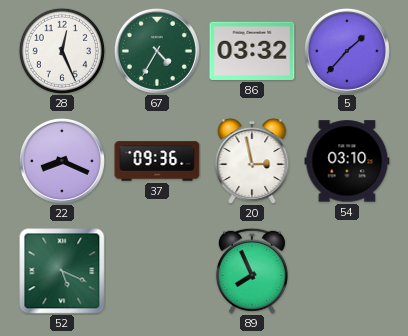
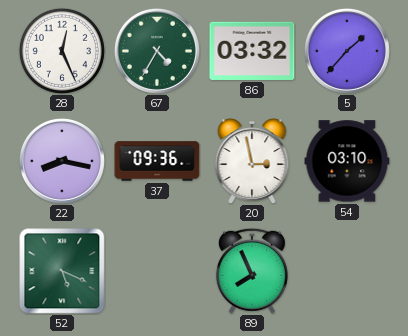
22: 8:19 -> 8:17 (62, 161)
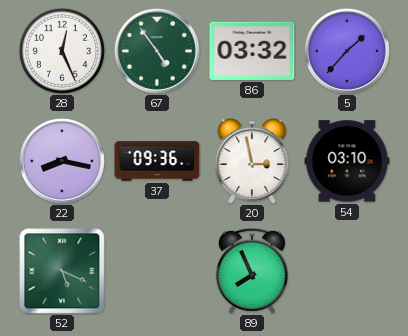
67: 4:35 -> 4:54 (157, 51)
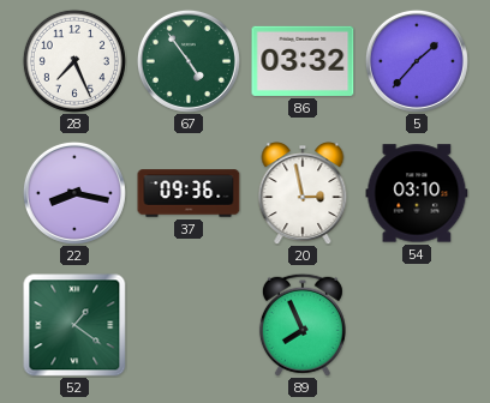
28: 12:26 -> 7:26 (74, 61)
52: 5:19 -> 1:21 (74, 325)
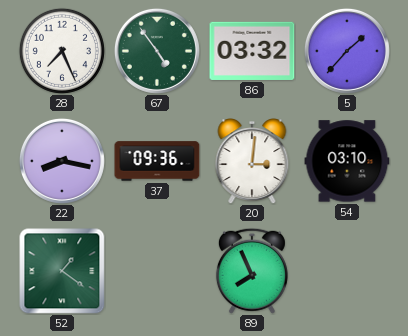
20: 2:58 -> 3:01 (252, 161)
